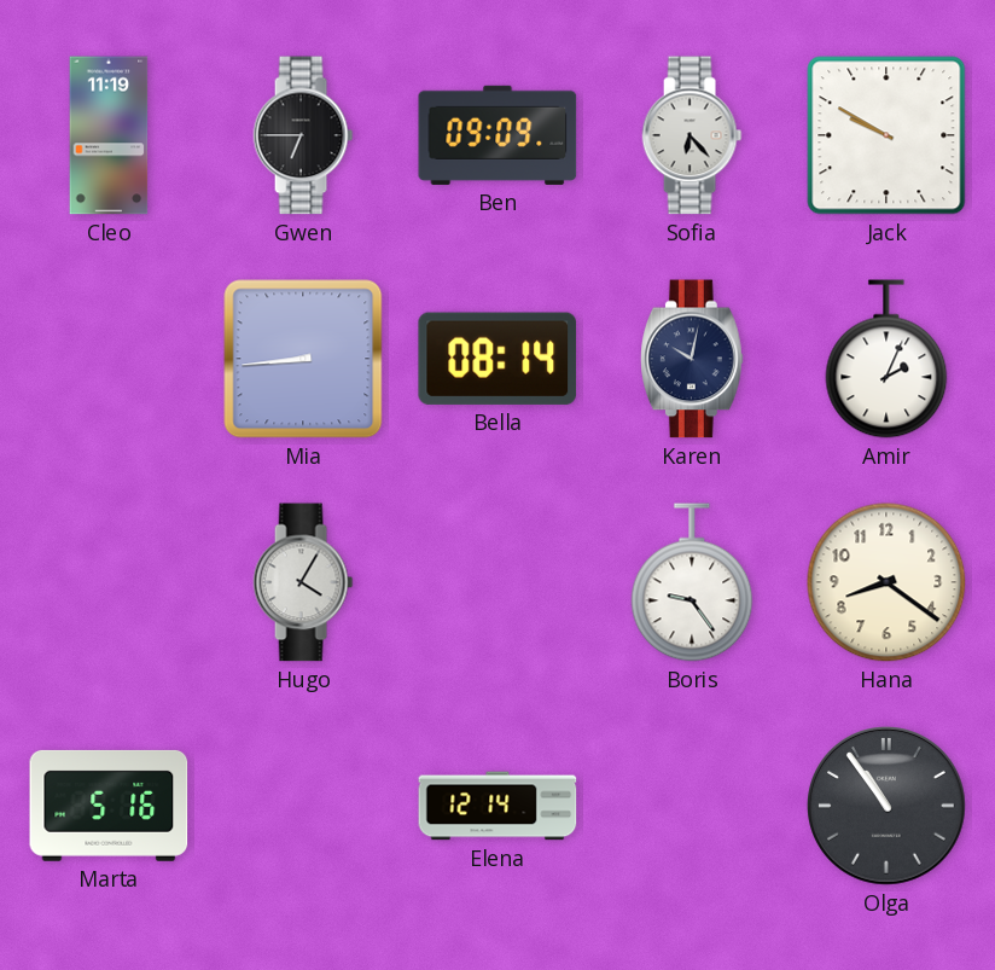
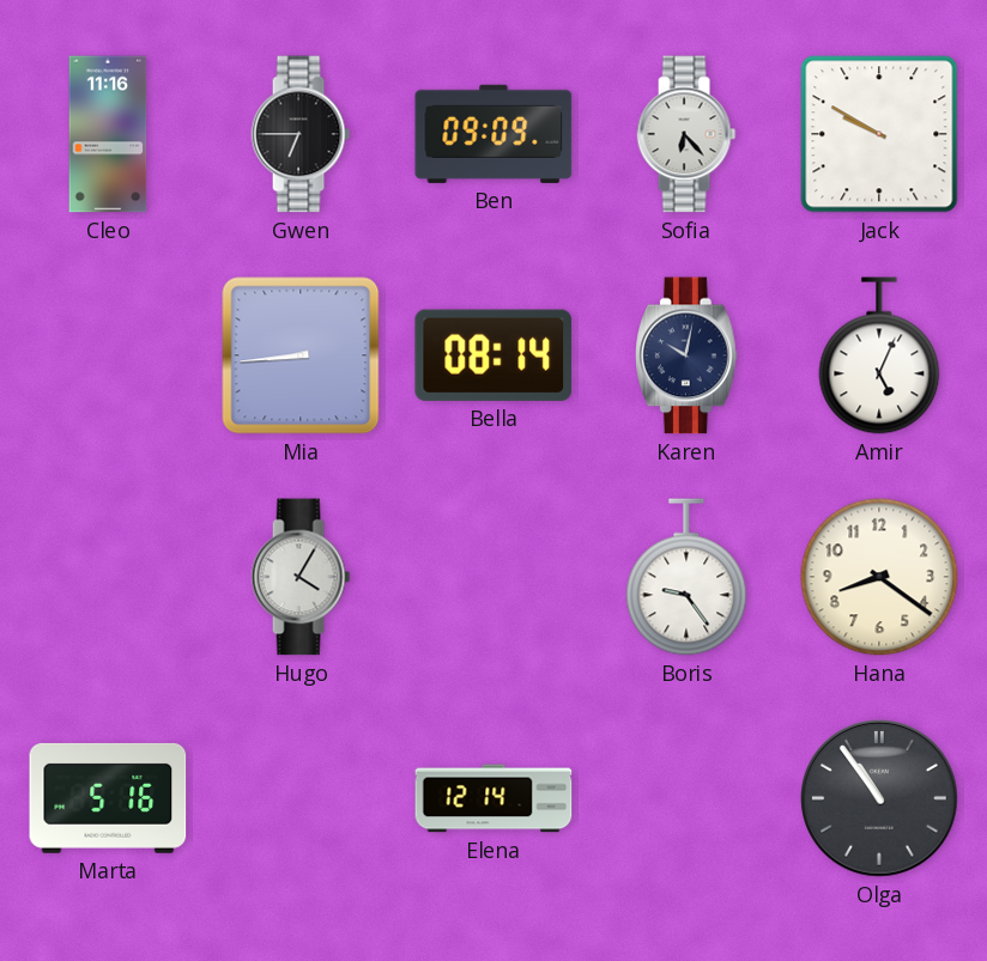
Cleo: 11:19 -> 11:16 (108, 134)
Amir: 2:04 -> 5:04 (879, 355)
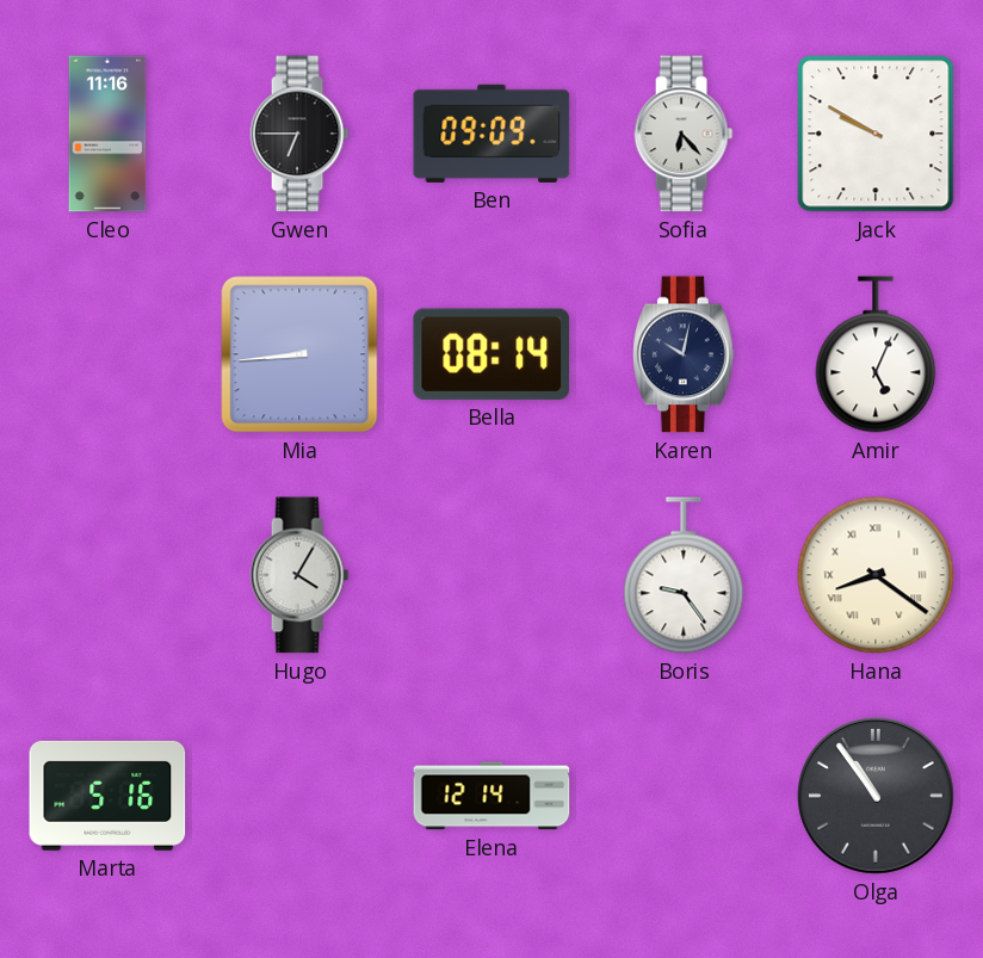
Hana numerals: Arabic -> Roman (876, 575)
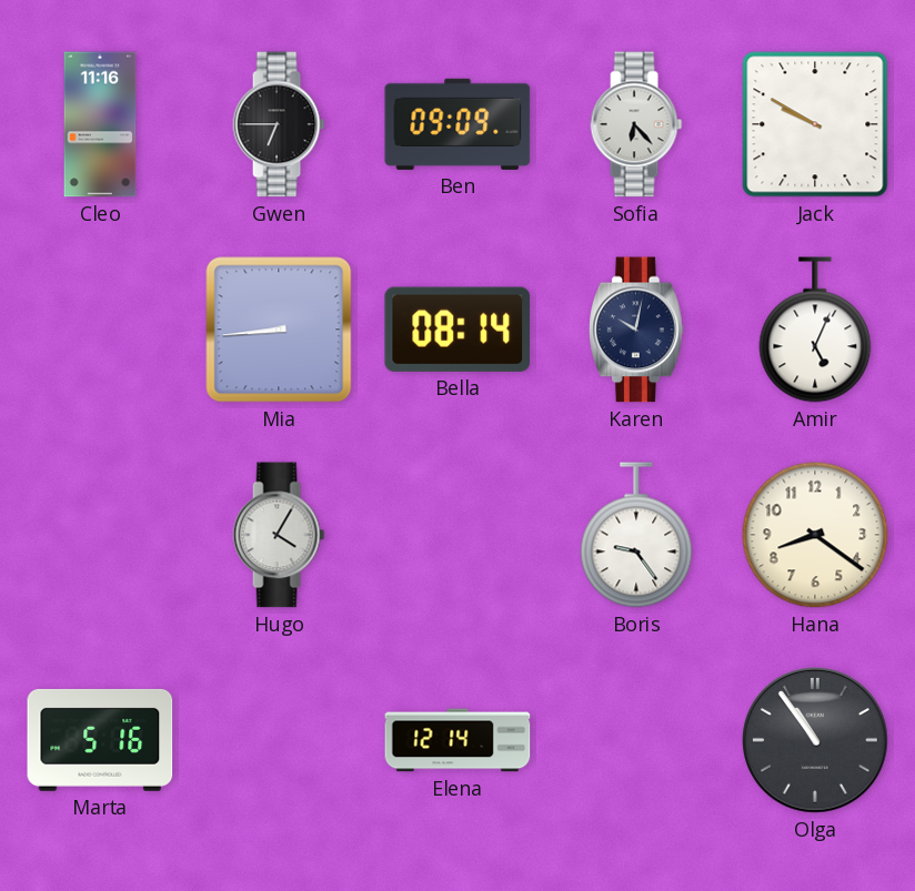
Hana numerals: Roman -> Arabic (815, 535)
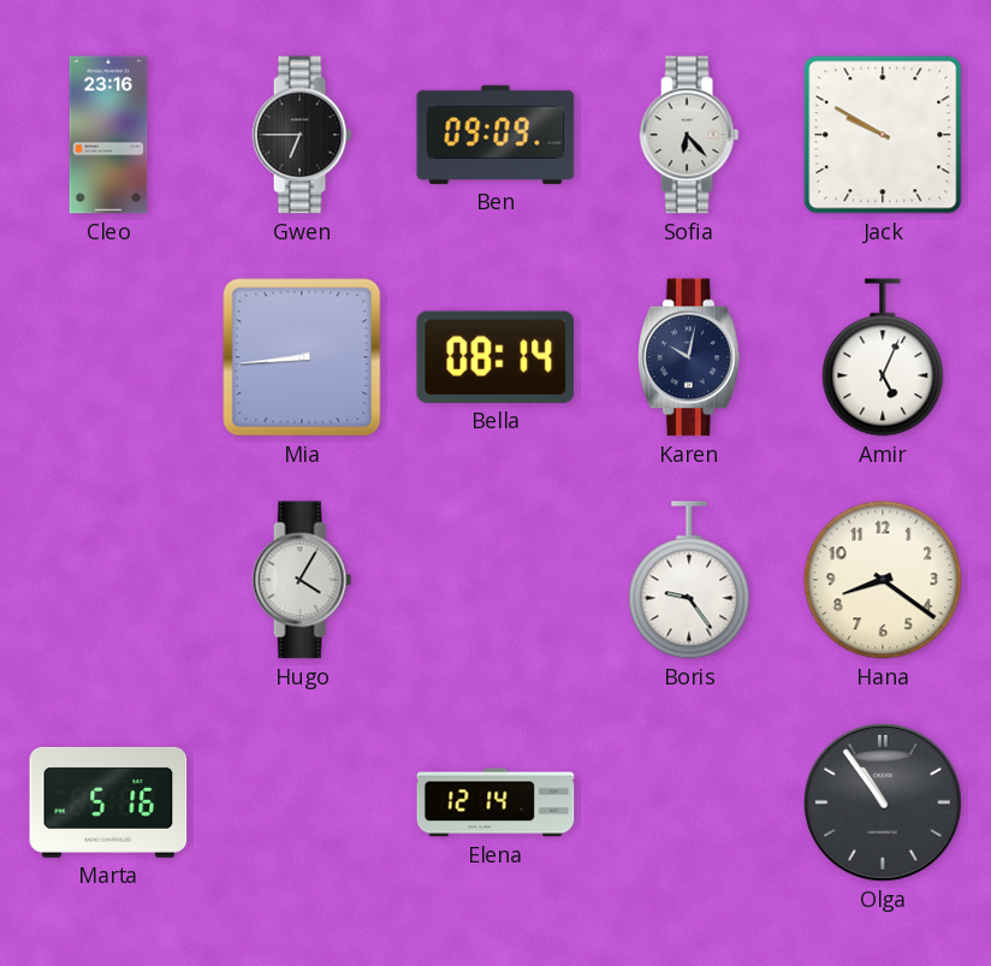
Cleo: 11:16 -> 23:16 (108, 135)
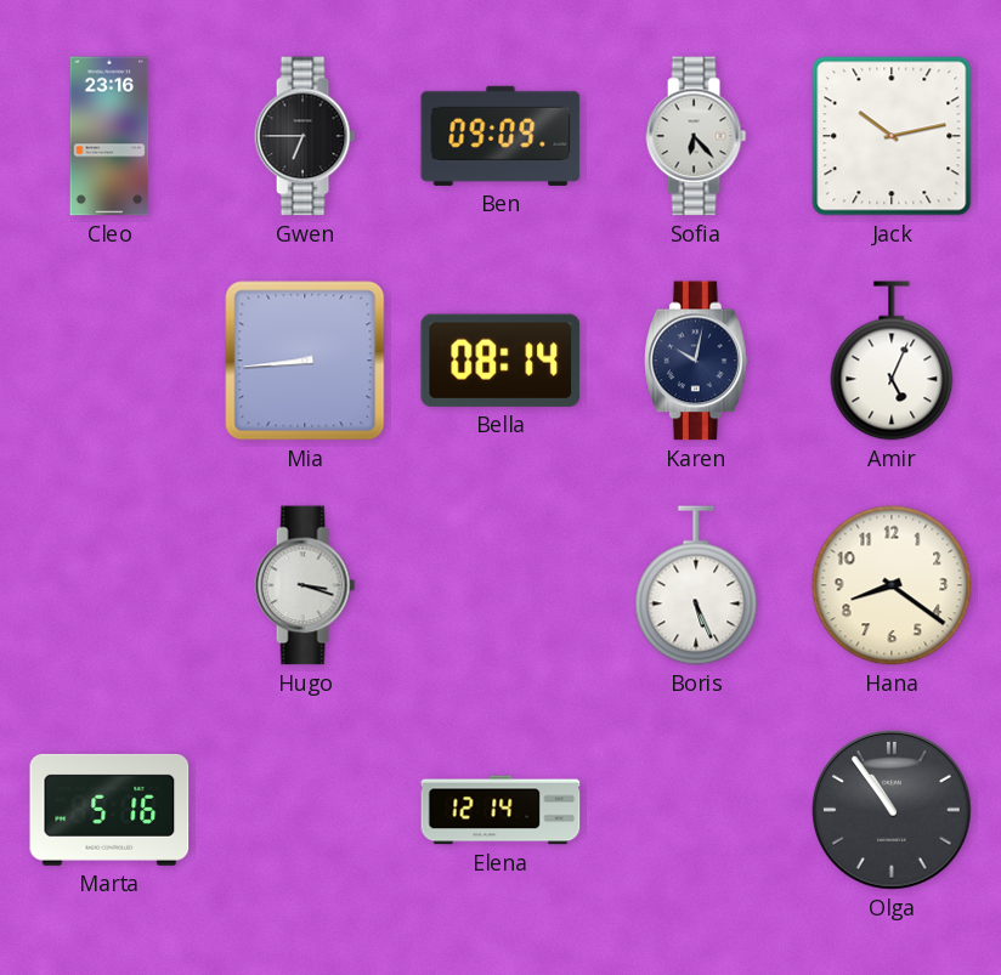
Jack: 9:50 -> 10:13 (892, 136)
Hugo: 4:05 -> 3:18 (305, 585)
Boris: 9:24 -> 5:26 (696, 585)
